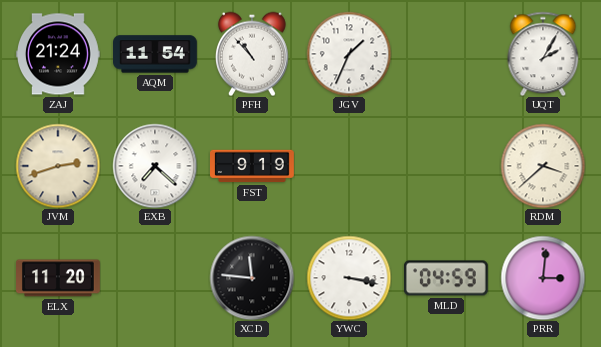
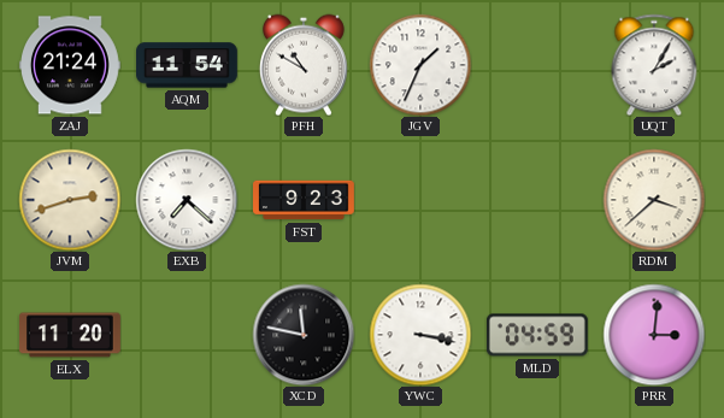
PFH: 10:53 -> 10:50 (304, 65)
FST: 9:19 -> 9:23 (305, 200)
XCD: 11:46 -> 11:47 (304, 335)
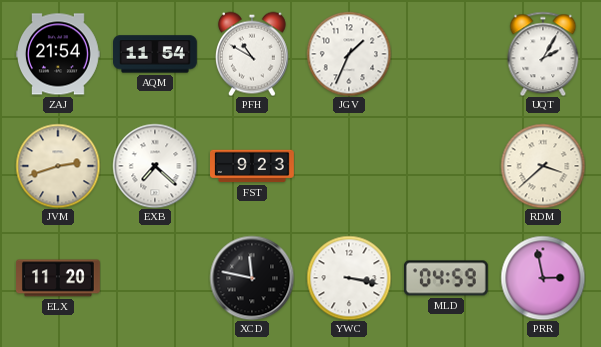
ZAJ: 21:24 -> 21:54 (59, 54)
PRR: 3:01 -> 2:58 (543, 278)
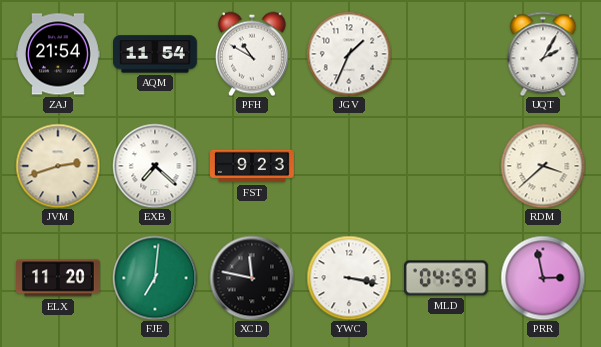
FJE: none -> 7:01 (155, 278)
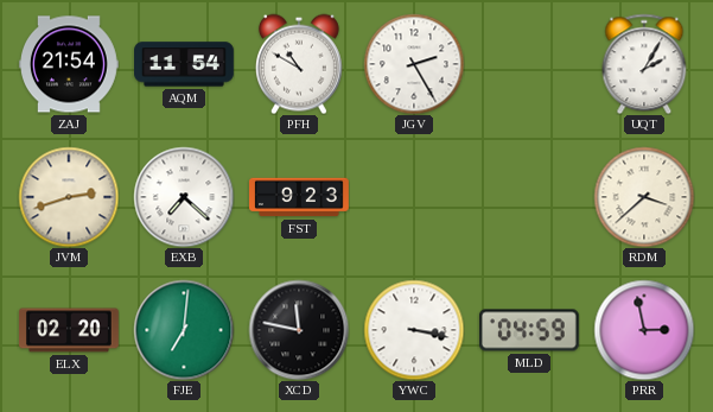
JGV: 1:34 -> 2:25 (414, 64)
ELX: 11:20 -> 02:20 (70, 330)
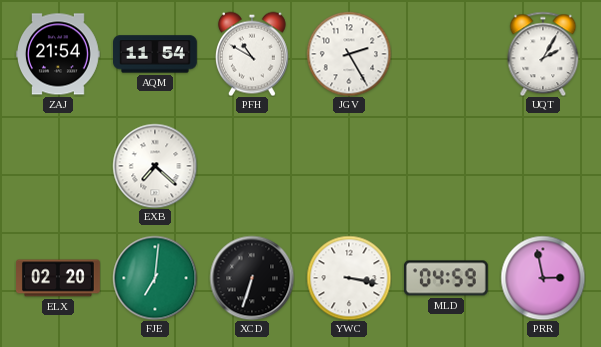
JVM: 2:42 -> none (69, 197)
FST: 9:23 -> none (300, 197)
RDM: 3:38 -> none (644, 197)
XCD: 11:47 -> 6:33 (252, 278)
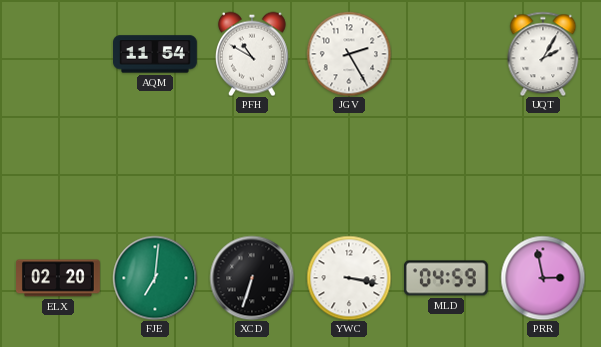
ZAJ: 21:54 -> none (59, 54)
EXB: 7:22 -> none (155, 166)
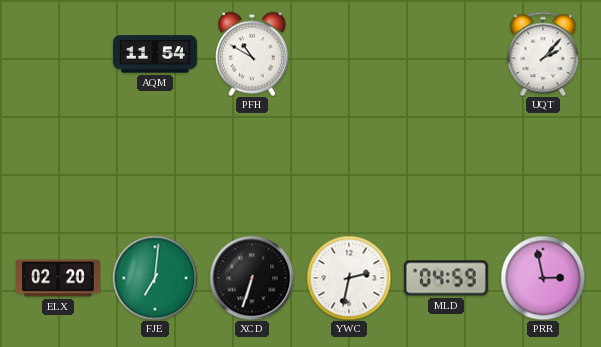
JGV: 2:25 -> none (349, 54)
UQT: 2:05 -> 2:07 (543, 54)
YWC: 3:17 -> 2:32 (349, 278)
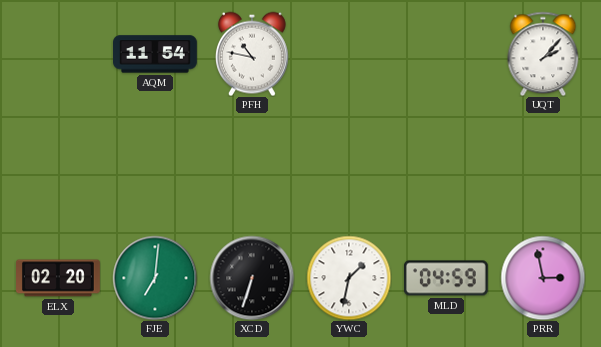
PFH: 10:50 -> 10:47 (252, 54)
YWC: 2:32 -> 1:32 (349, 278)
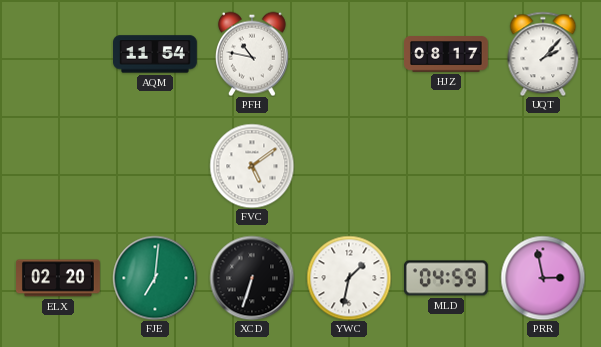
HJZ: none -> 08:17 (447, 55)
FVC: none -> 5:09 (252, 166)
